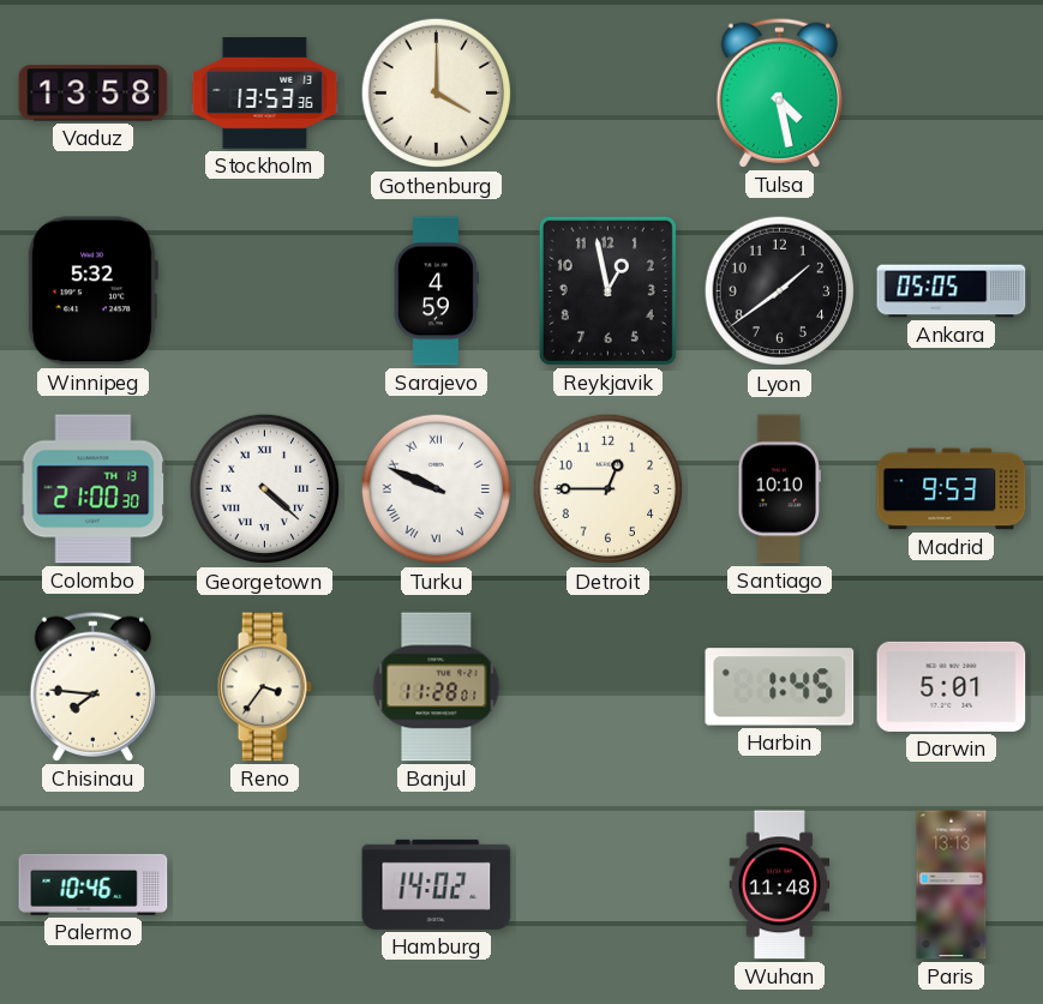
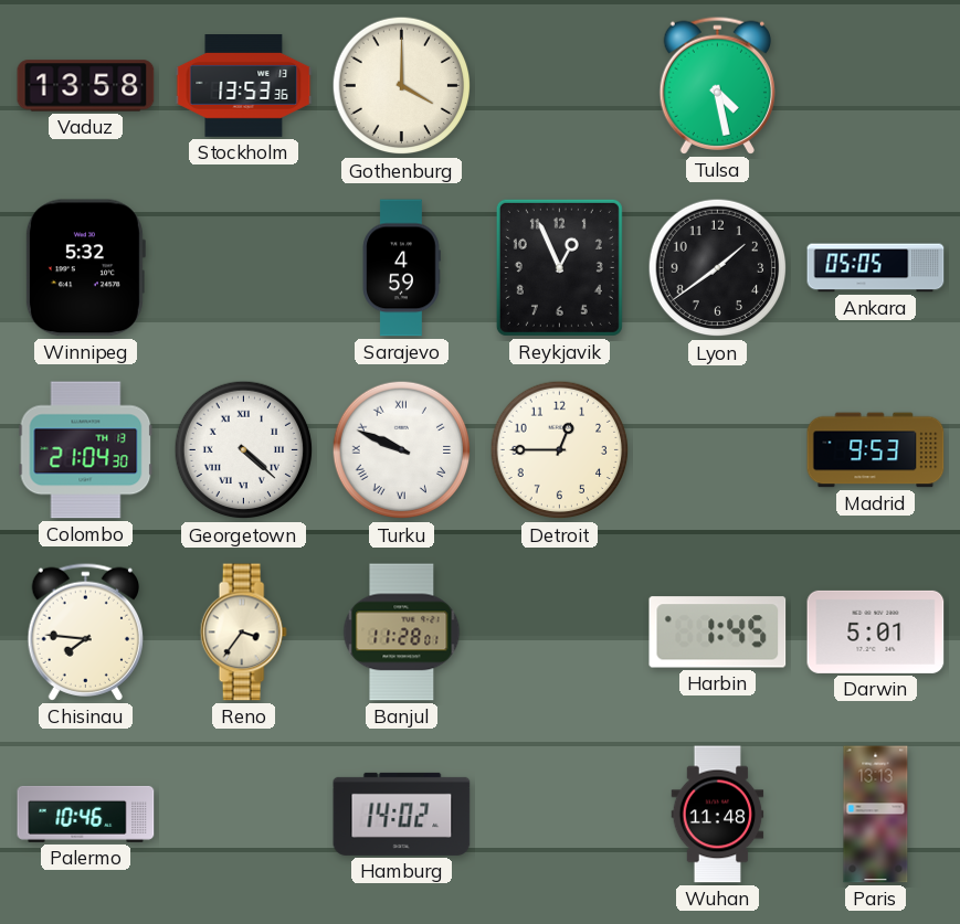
Reykjavik: 12:58 -> 12:56 (559, 267)
Colombo: 21:00 -> 21:04 (86, 450)
Santiago: 10:10 -> none (779, 489)
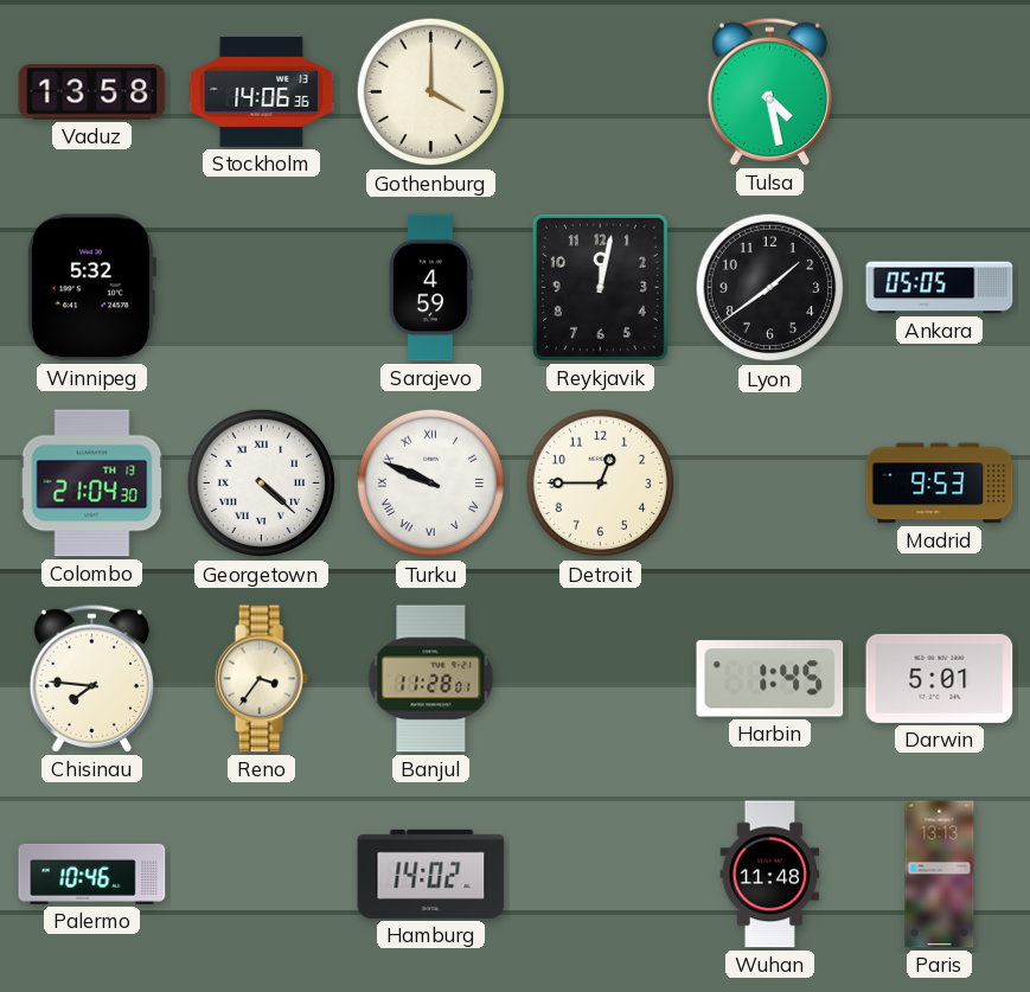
Stockholm: 13:53 -> 14:06 (262, 92)
Reykjavik: 12:56 -> 12:02 (600, 287)
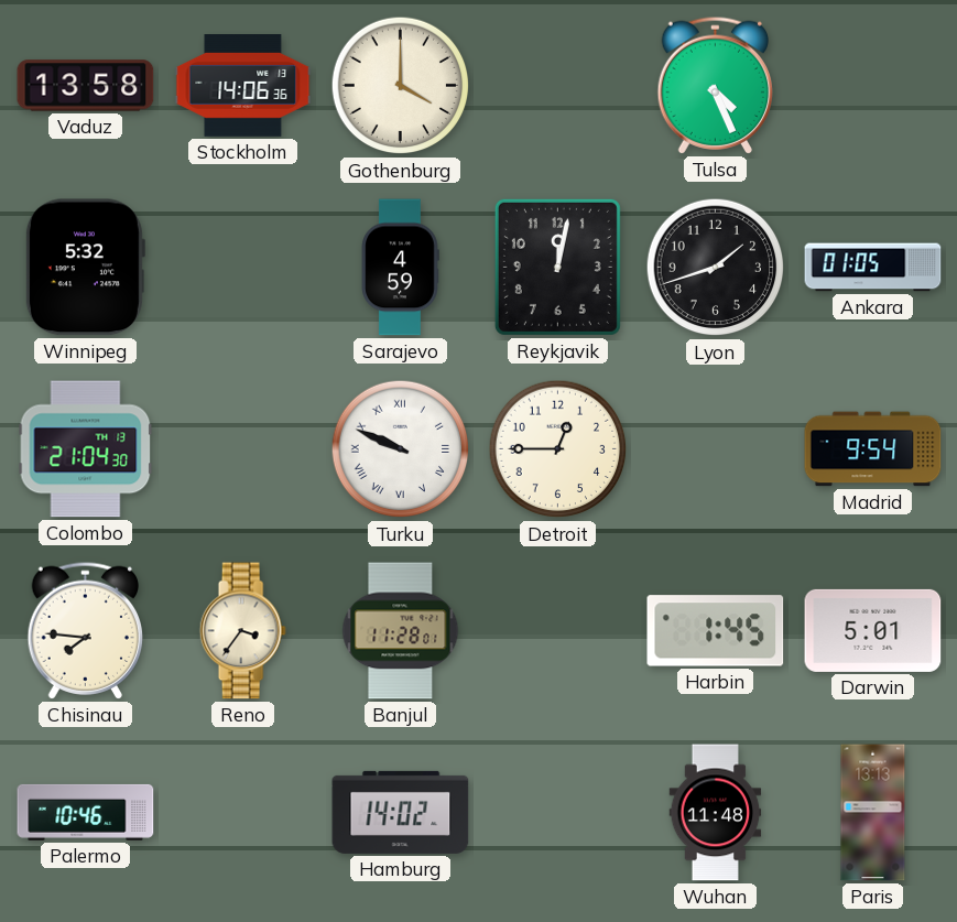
Tulsa: 4:28 -> 4:26 (715, 85)
Lyon: 1:39 -> 1:42 (716, 268)
Ankara: 05:05 -> 01:05 (873, 268)
Georgetown: 4:22 -> none (262, 484)
Madrid: 9:53 -> 9:54 (873, 449)
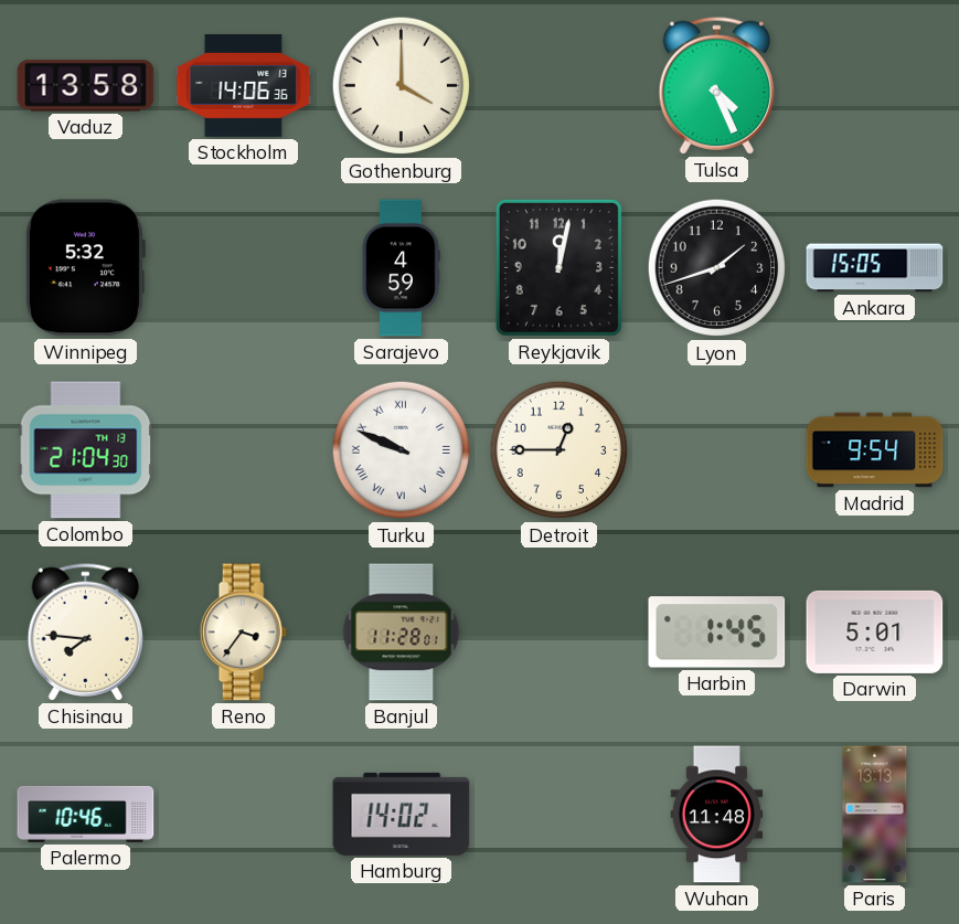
Ankara: 01:05 -> 15:05 (875, 268)
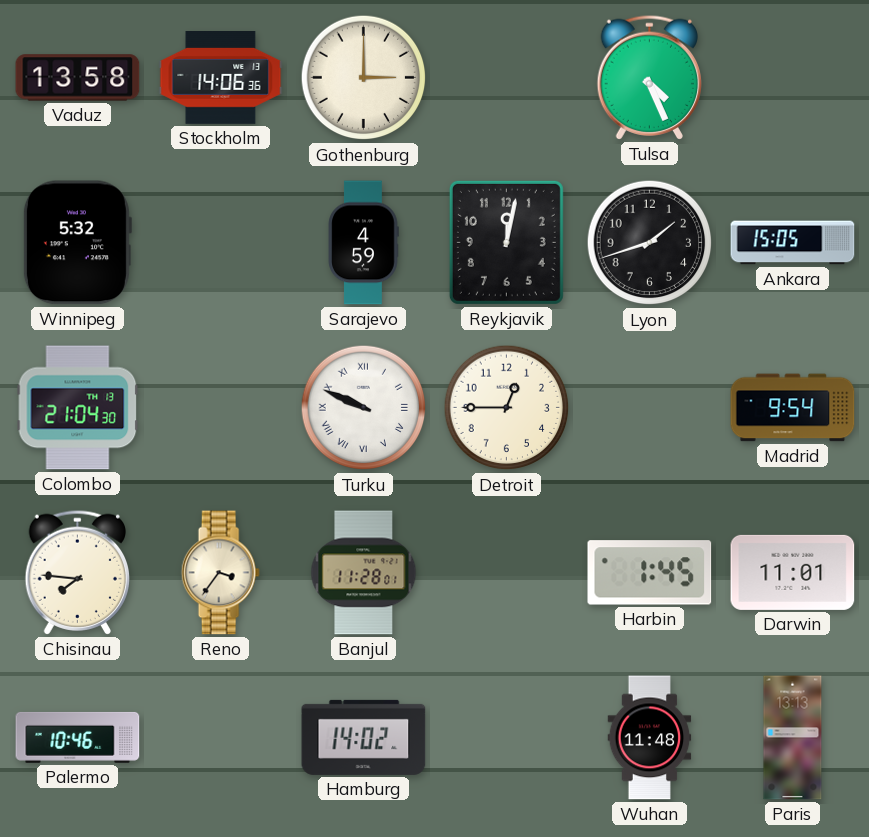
Gothenburg: 4:00 -> 3:00 (364, 78)
Darwin: 5:01 -> 11:01 (793, 572)
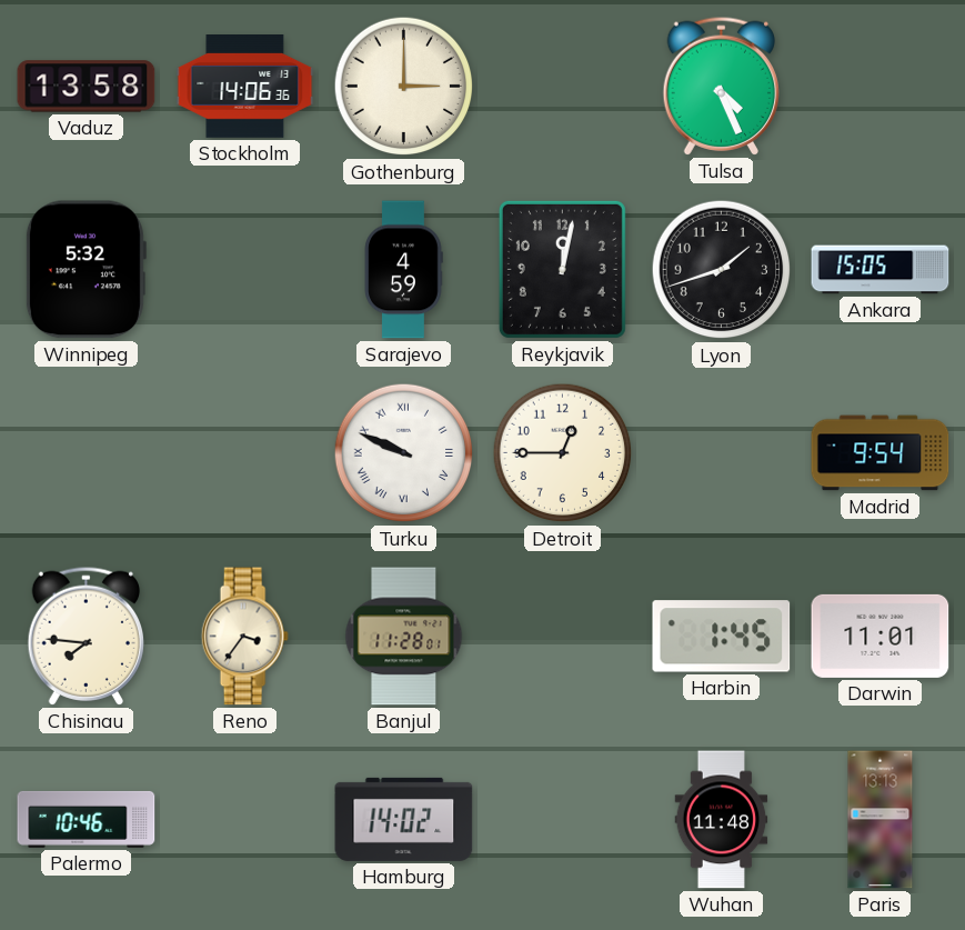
Colombo: 21:04 -> none (78, 408)
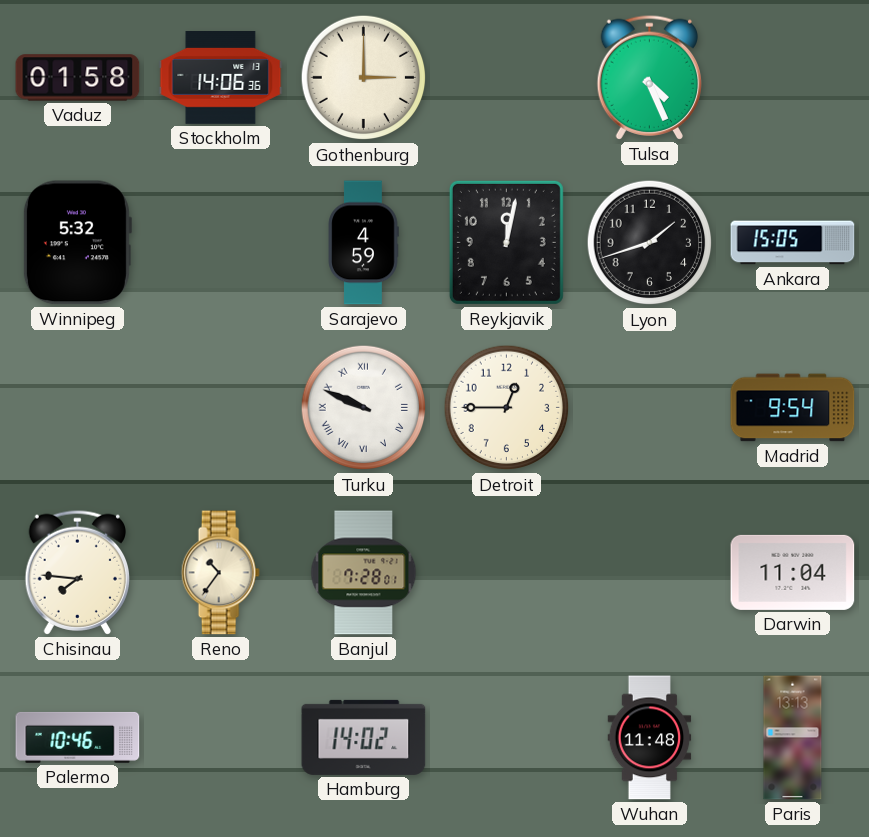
Vaduz: 13:58 -> 01:58 (78, 78)
Reno: 3:36 -> 10:36 (220, 573)
Banjul: 11:28 -> 7:28 (364, 573)
Harbin: 1:45 -> none (722, 637)
Darwin: 11:01 -> 11:04 (793, 572)
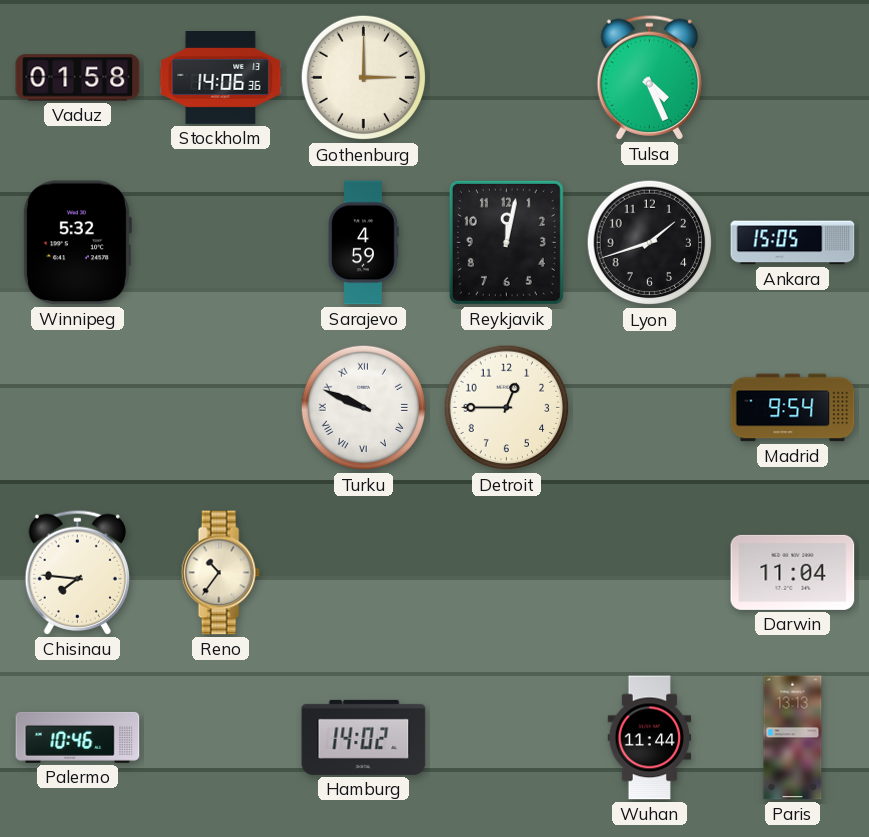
Banjul: 7:28 -> none (364, 573)
Wuhan: 11:48 -> 11:44 (650, 738)
